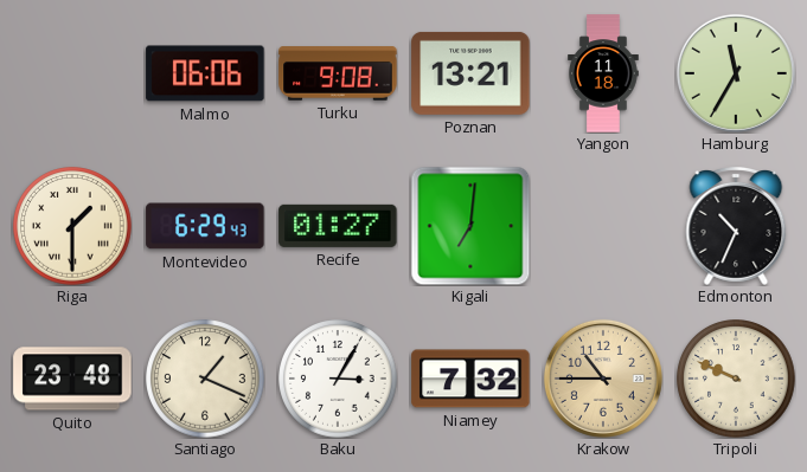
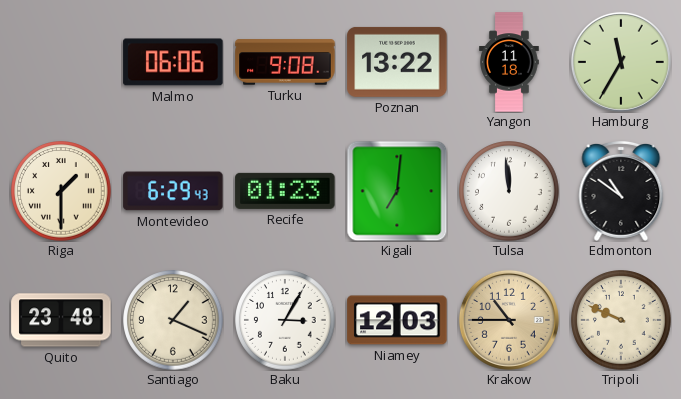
Poznan: 13:21 -> 13:22 (397, 62)
Recife: 01:27 -> 01:23 (285, 191)
Tulsa: none -> 11:59 (509, 191)
Edmonton: 10:34 -> 10:51 (621, 192)
Niamey: 7:32 -> 12:03 (397, 320)
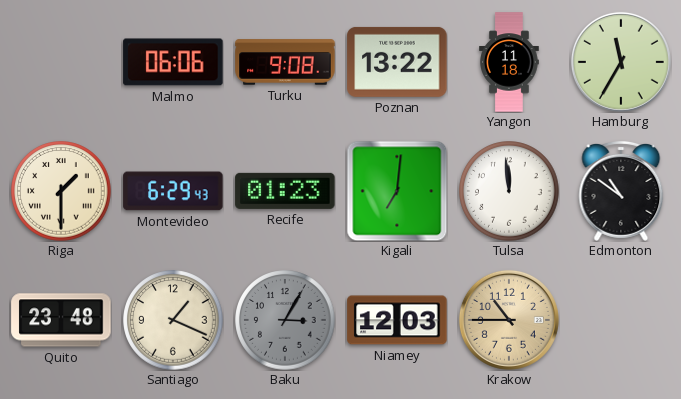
Baku dial: white -> grey (285, 320)
Tripoli: 9:49 -> none (621, 320)
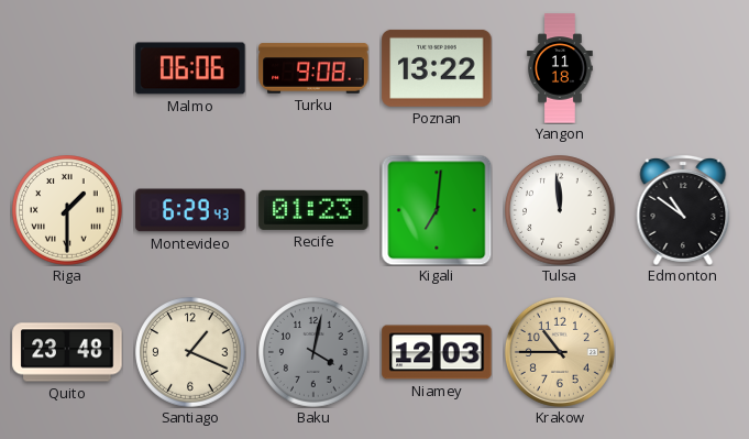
Hamburg: 11:35 -> none (621, 62)
Baku: 3:05 -> 4:02 (313, 352)
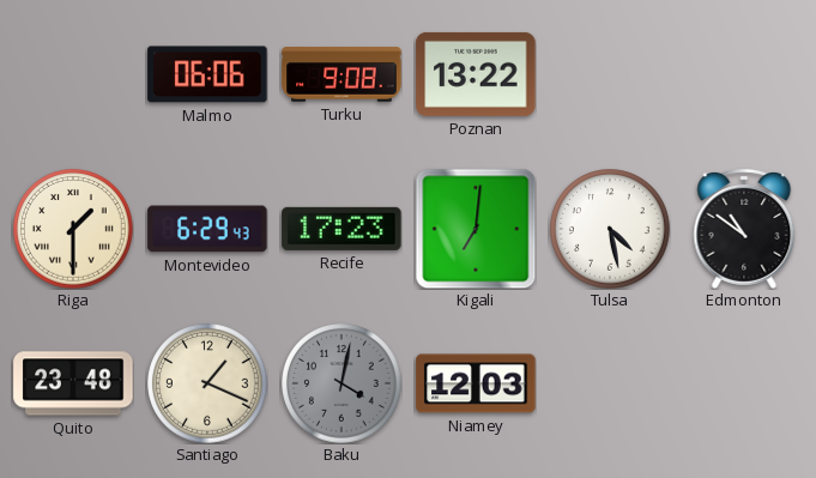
Yangon: 11:18 -> none (561, 68)
Recife: 01:23 -> 17:23 (341, 229)
Tulsa: 11:59 -> 4:28 (610, 229)
Krakow: 10:45 -> none (560, 352)
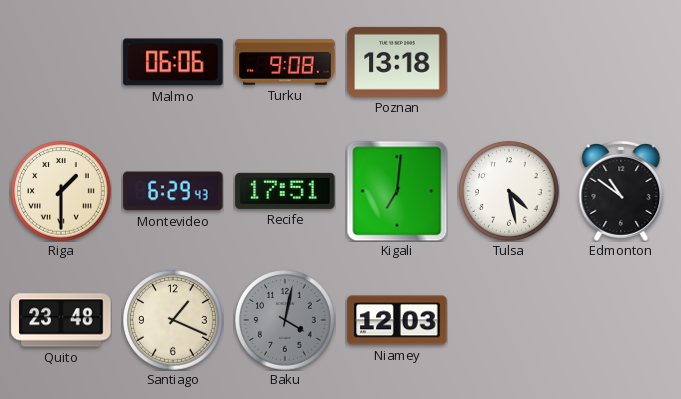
Poznan: 13:22 -> 13:18 (397, 62)
Recife: 17:23 -> 17:51 (285, 191)
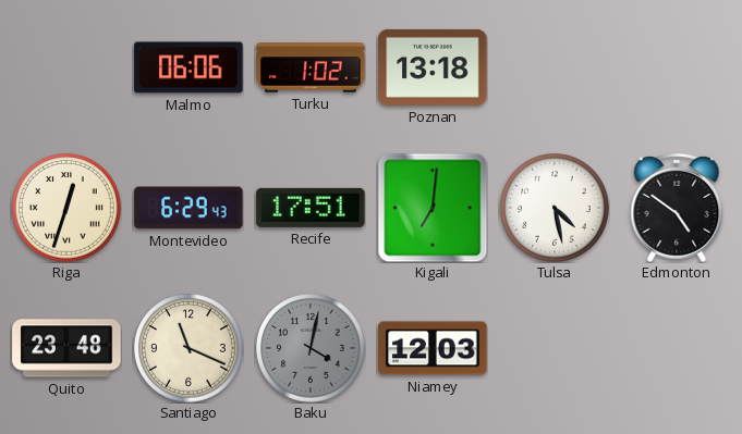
Turku: 9:08 -> 1:02 (311, 67)
Riga: 1:30 -> 12:33 (66, 208)
Edmonton: 10:51 -> 4:51 (677, 209)
Santiago: 1:19 -> 11:19 (188, 348)
